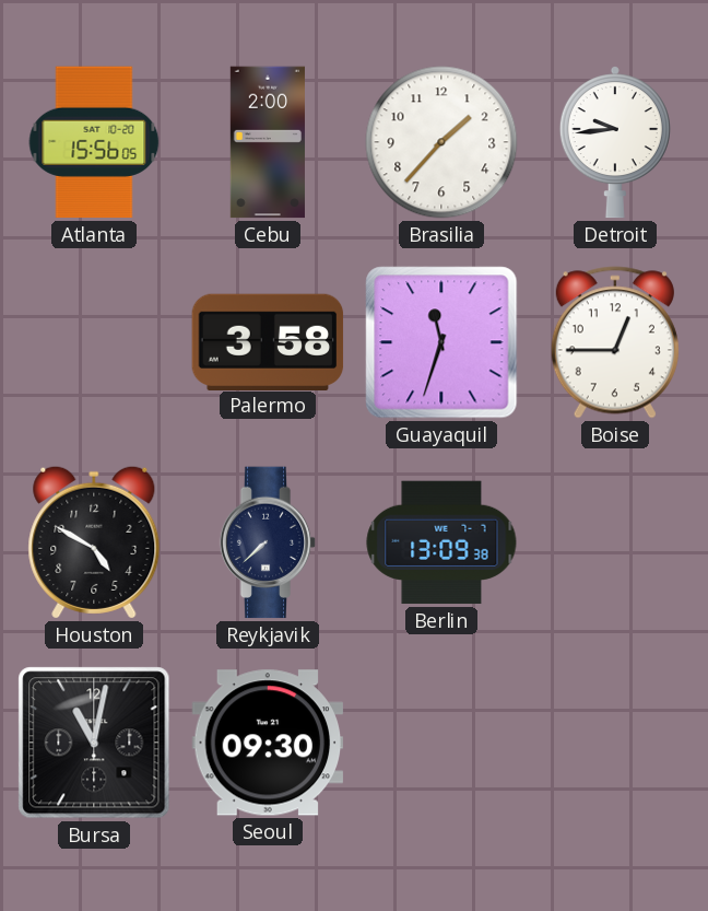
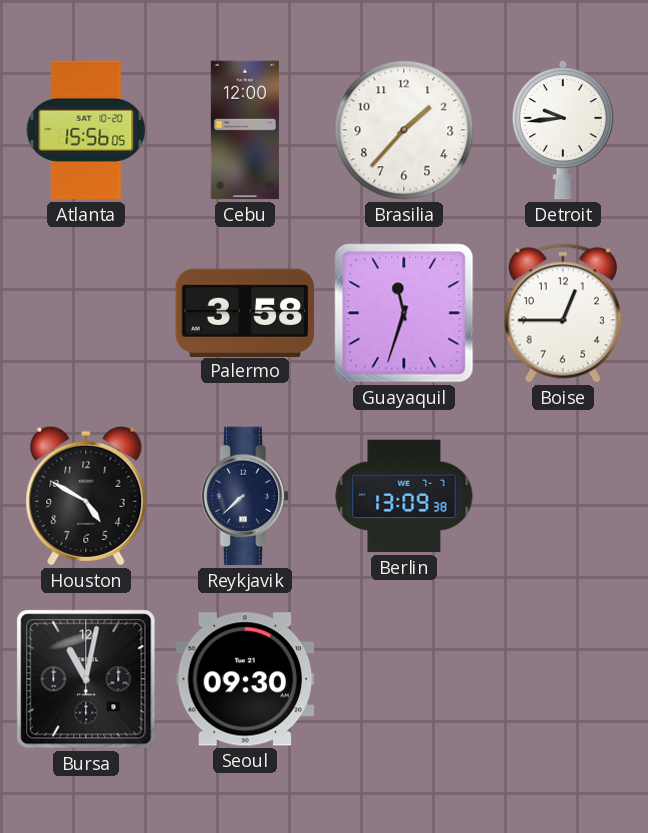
Cebu: 2:00 -> 12:00 (245, 130)
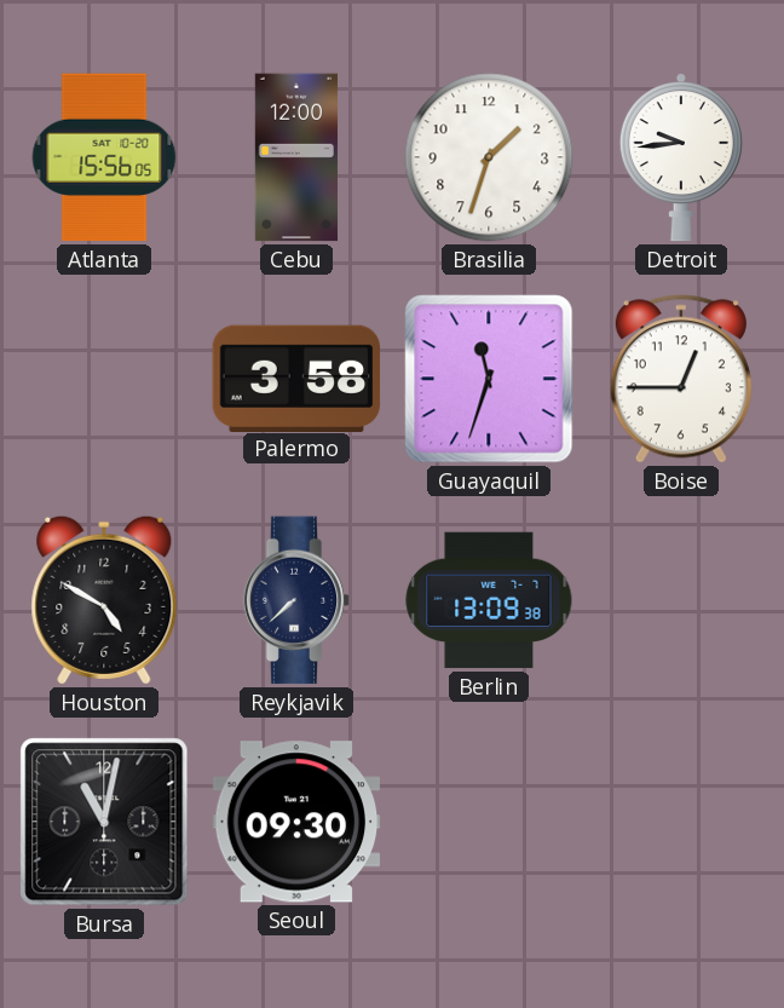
Brasilia: 1:37 -> 1:33 (489, 157)
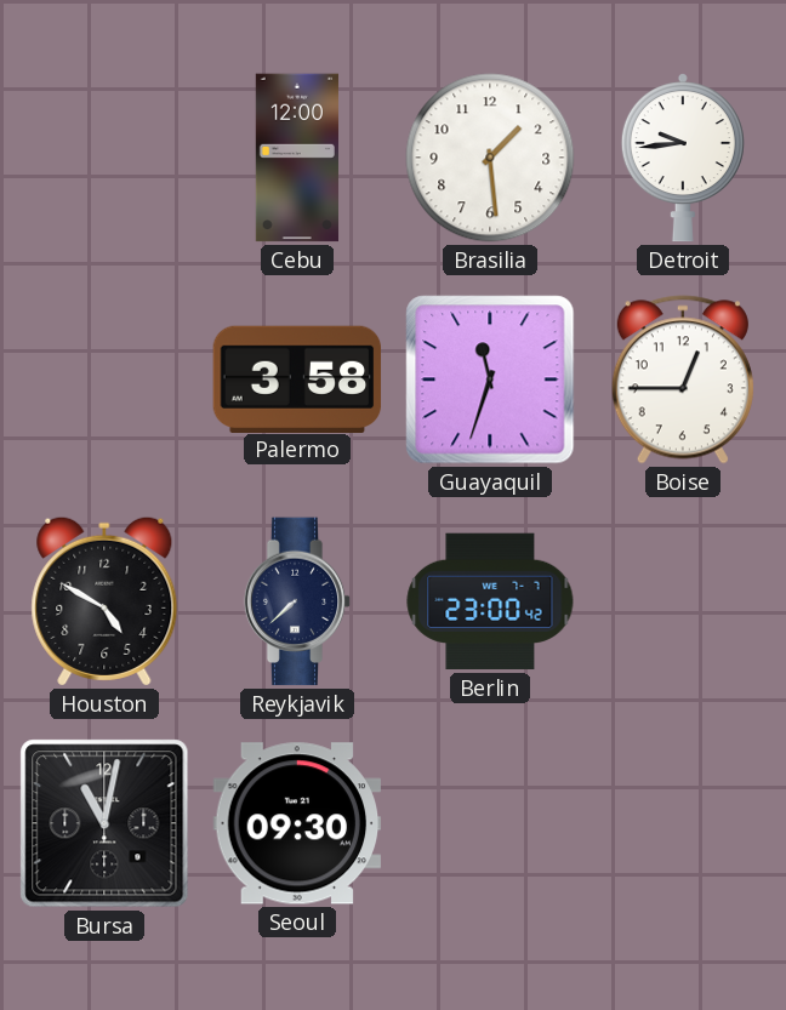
Atlanta: 15:56 -> none (104, 157)
Brasilia: 1:33 -> 1:29 (490, 158)
Berlin: 13:09 -> 23:00 (490, 601)
